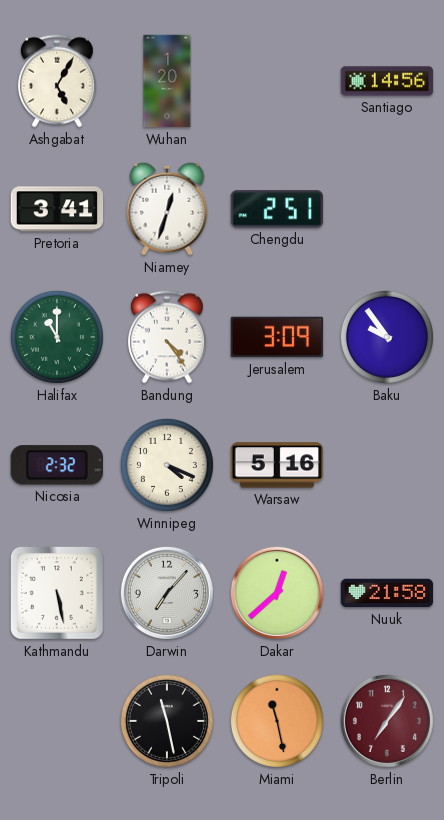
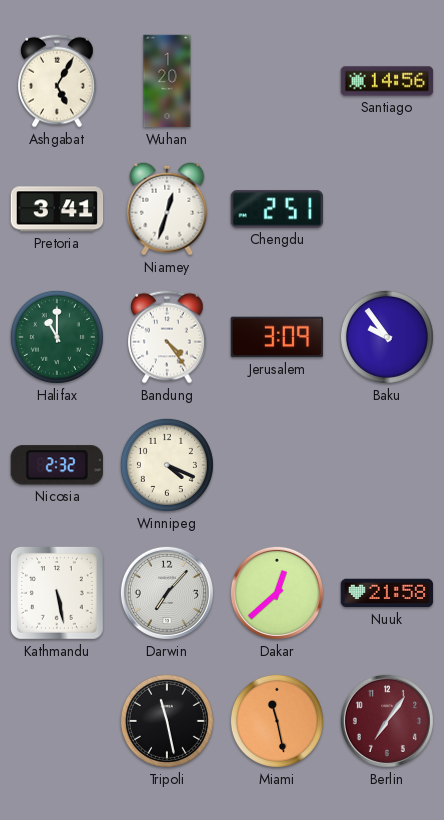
Warsaw: 5:16 -> none (277, 465)
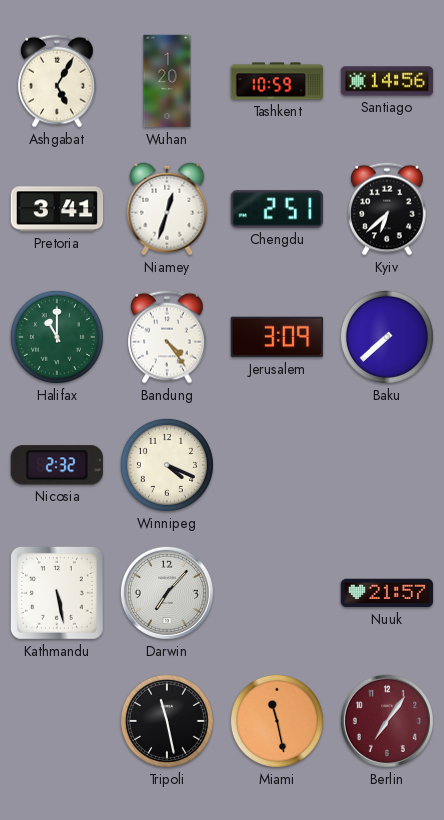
Tashkent: none -> 10:59 (277, 81)
Kyiv: none -> 6:38 (387, 209)
Baku: 9:54 -> 7:38 (387, 337)
Dakar: 12:38 -> none (277, 593)
Nuuk: 21:58 -> 21:57 (387, 593)
